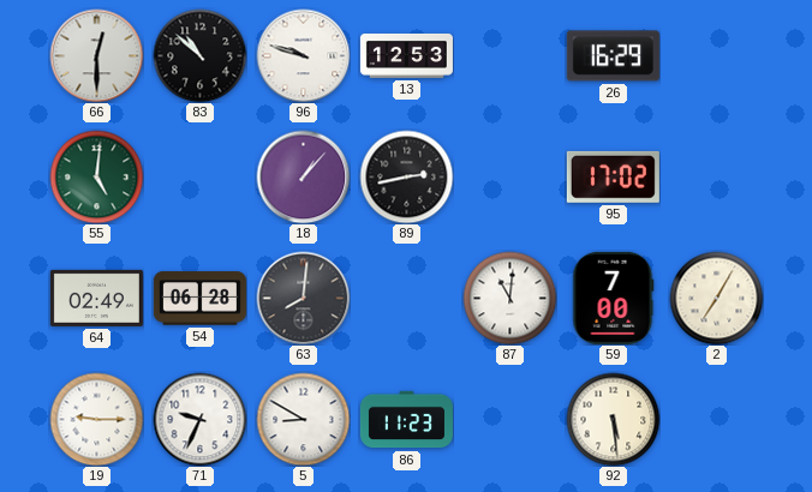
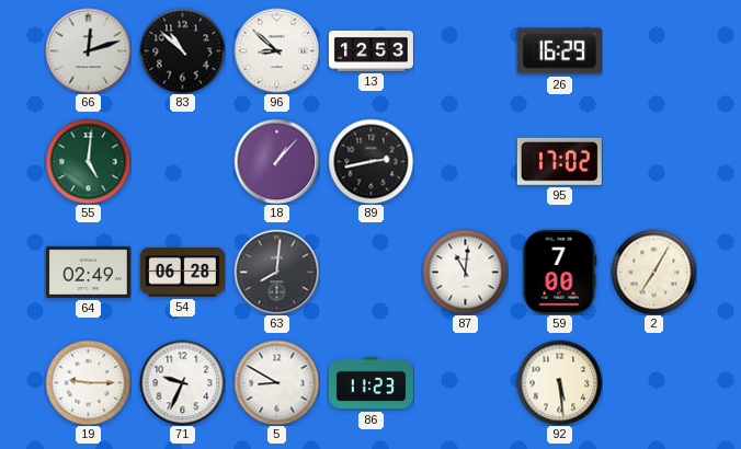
66: 12:30 -> 12:12 (88, 50)
96: 9:48 -> 8:52 (276, 50)
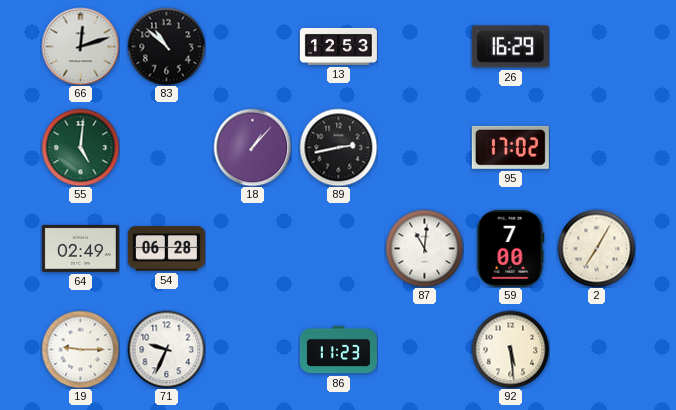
96: 8:52 -> none (276, 50)
63: 8:01 -> none (276, 272)
5: 8:50 -> none (276, 382)
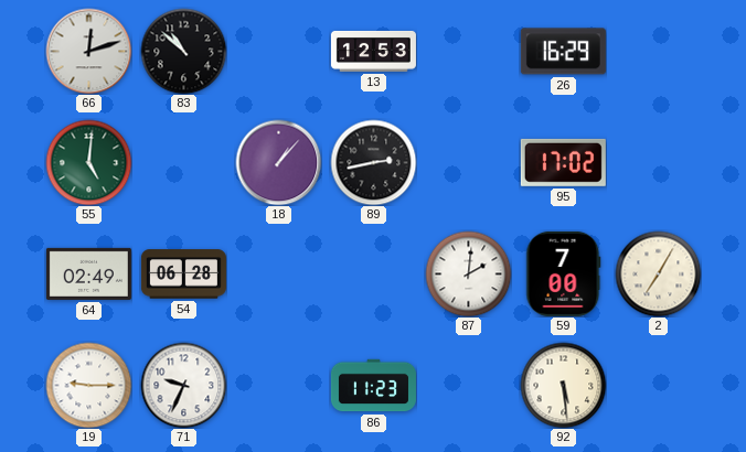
87: 11:01 -> 2:01 (468, 273)
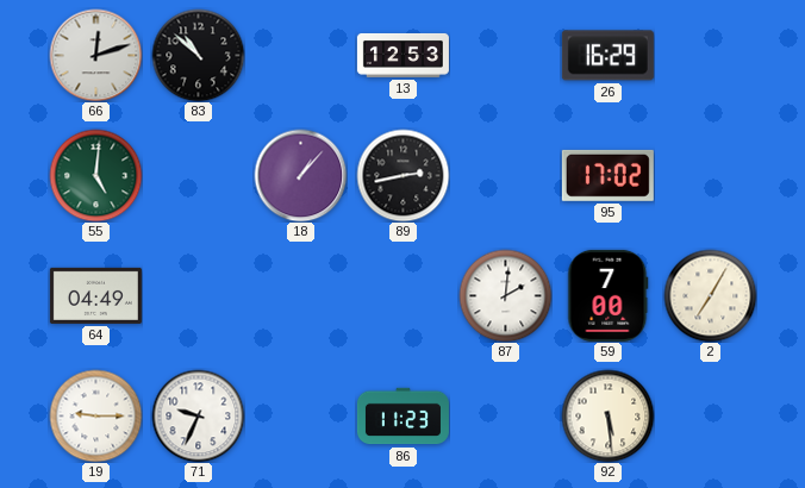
64: 02:49 -> 04:49 (95, 295)
54: 06:28 -> none (183, 275)
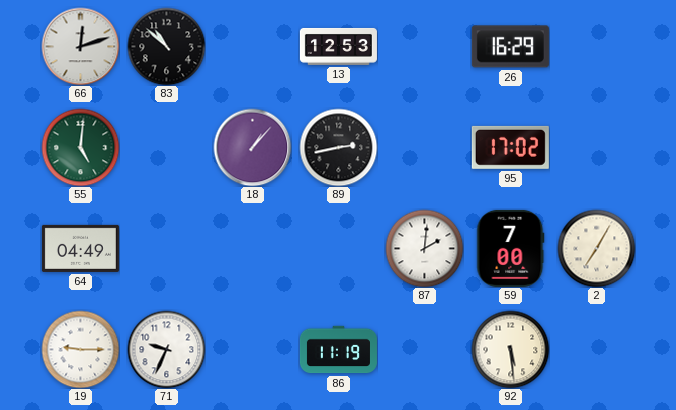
86: 11:23 -> 11:19 (338, 350)
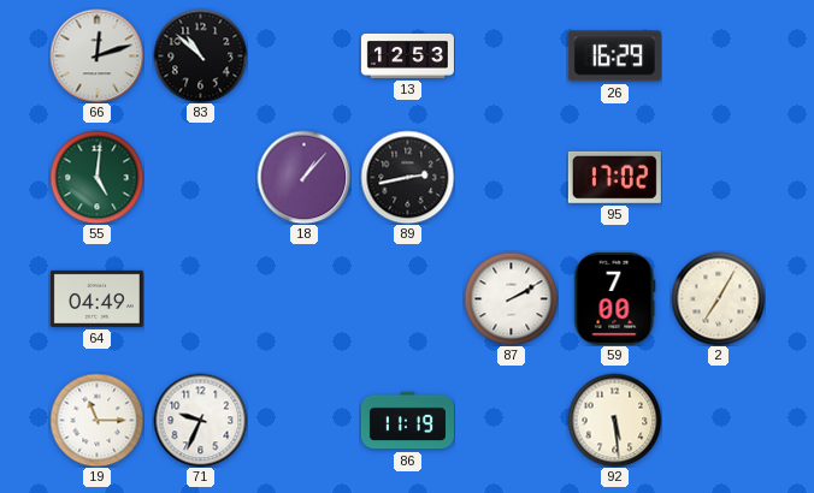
87: 2:01 -> 2:10 (511, 298)
19: 9:15 -> 11:15 (96, 420)
